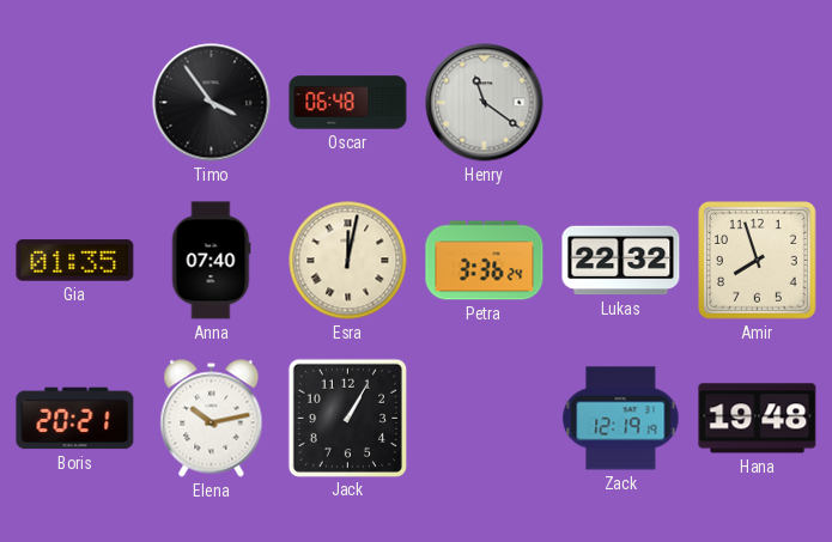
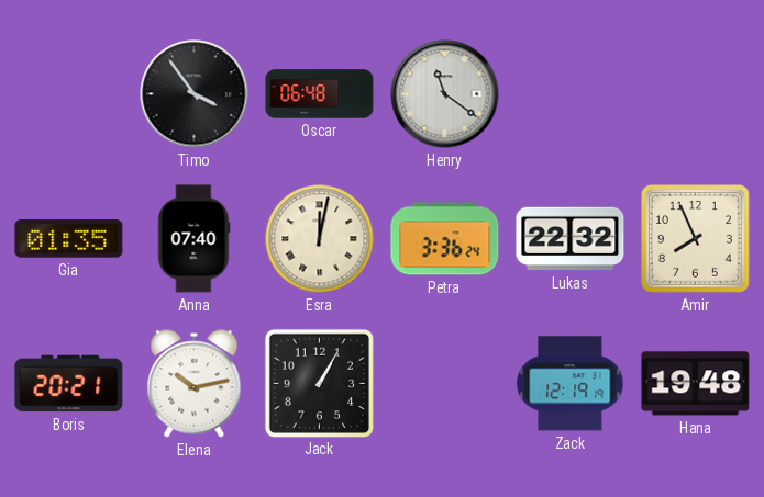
Amir: 7:57 -> 7:56 (696, 239)
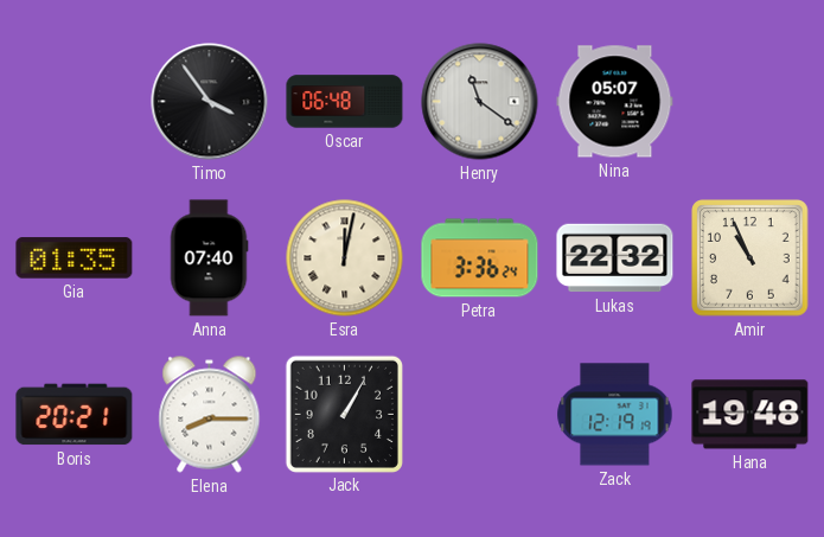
Nina: none -> 05:07 (615, 102)
Amir: 7:56 -> 10:56 (750, 258)
Elena: 10:13 -> 8:15 (210, 415)
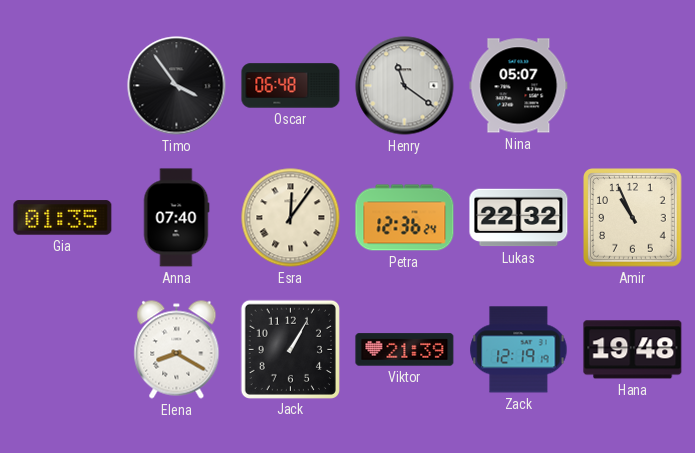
Esra: 12:02 -> 12:06 (291, 218)
Petra: 3:36 -> 12:36 (405, 218)
Boris: 20:21 -> none (75, 415)
Elena: 8:15 -> 8:20 (177, 350)
Viktor: none -> 21:39 (405, 350)
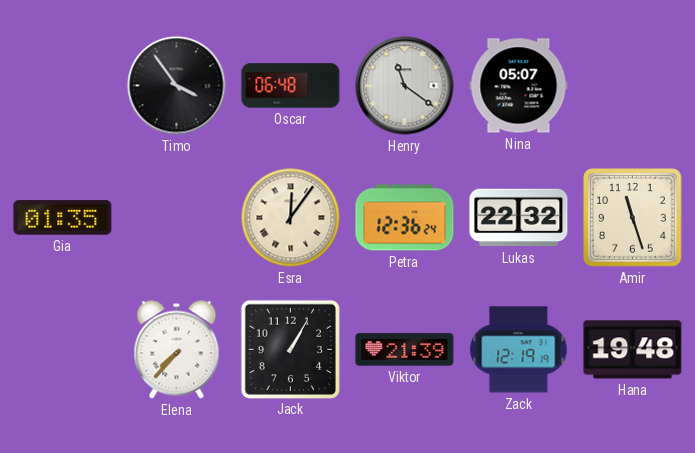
Anna: 07:40 -> none (176, 218)
Amir: 10:56 -> 11:27 (633, 218)
Elena: 8:20 -> 7:37 (177, 350)
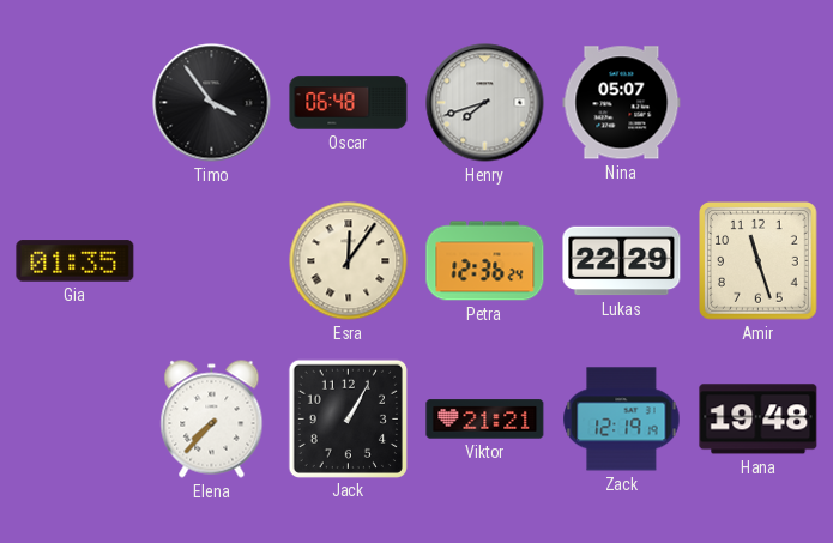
Henry: 11:21 -> 7:42 (485, 103)
Lukas: 22:32 -> 22:29 (622, 261)
Viktor: 21:39 -> 21:21 (485, 420)
